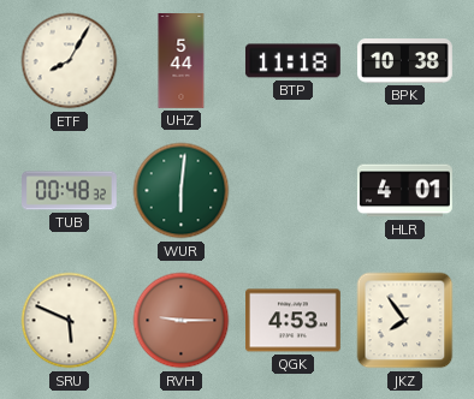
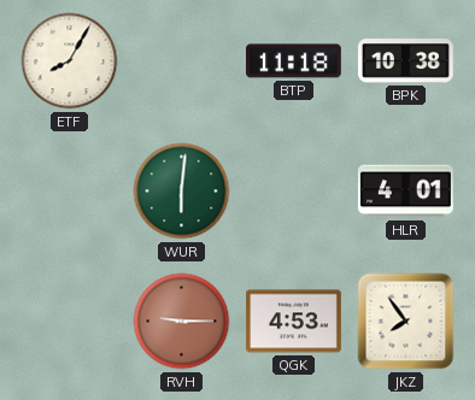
UHZ: 5:44 -> none (182, 61)
TUB: 00:48 -> none (70, 191)
SRU: 5:49 -> none (70, 321)
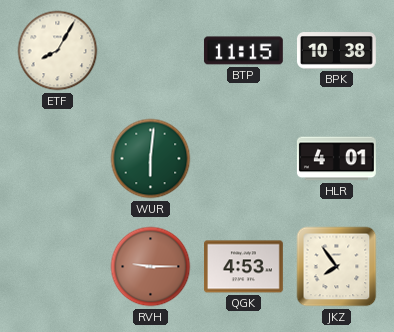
BTP: 11:18 -> 11:15 (243, 51)
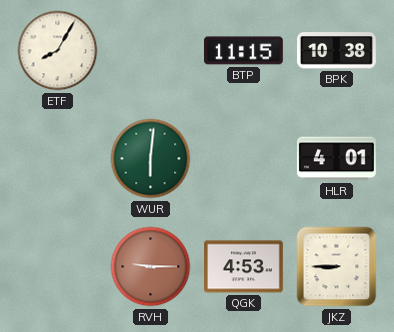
JKZ: 7:54 -> 8:45 (337, 267)
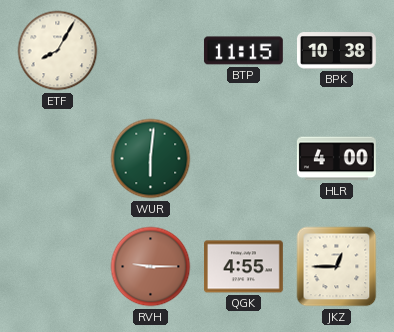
HLR: 4:01 -> 4:00 (336, 159)
QGK: 4:53 -> 4:55 (244, 267)
JKZ: 8:45 -> 12:45 (337, 267)
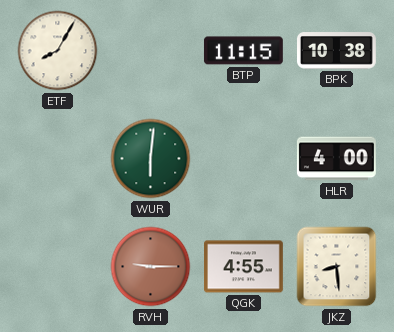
JKZ: 12:45 -> 8:29 (337, 267)
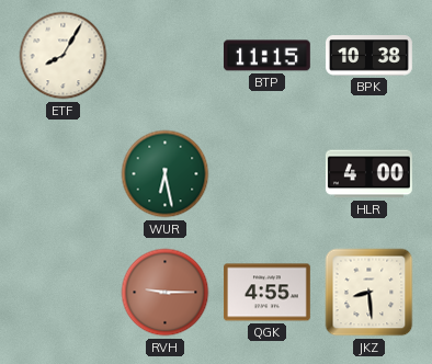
WUR: 6:01 -> 6:28 (166, 174)
